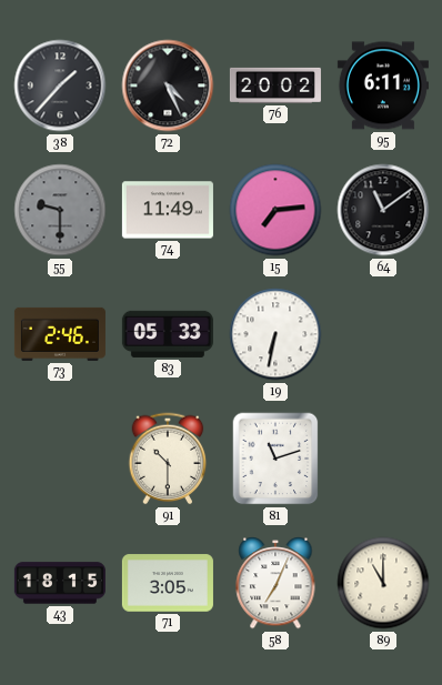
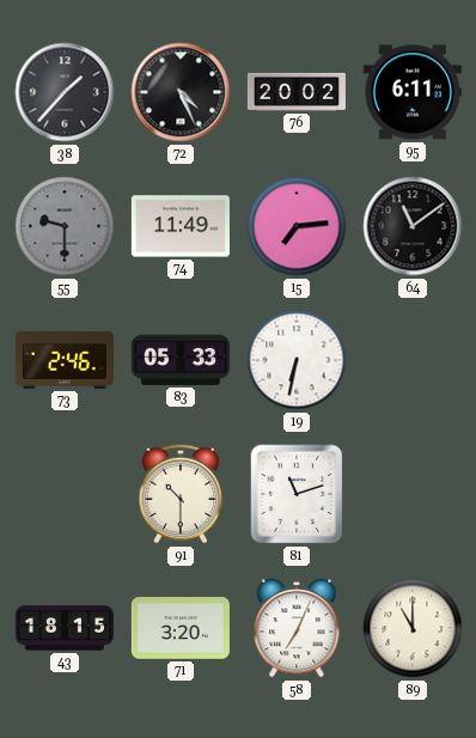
71: 3:05 -> 3:20 (181, 628)
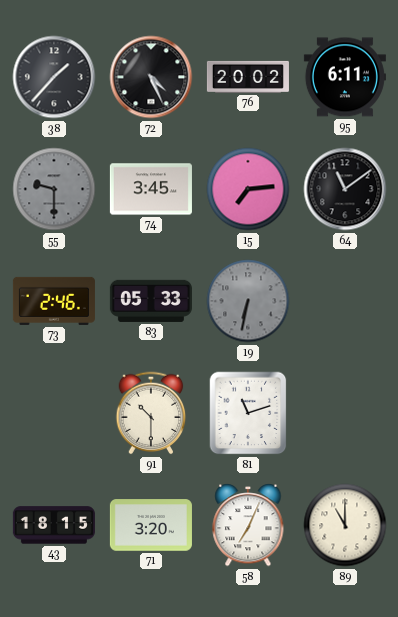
74: 11:49 -> 3:45 (151, 189)
19 dial: white -> grey (248, 301)
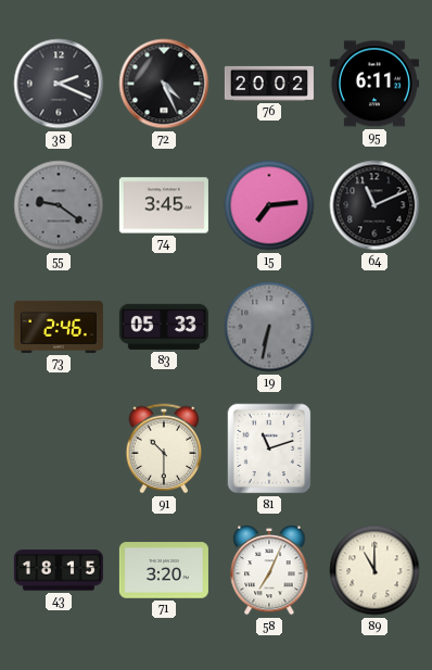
38: 1:37 -> 2:19 (59, 84)
55: 9:30 -> 9:21 (59, 205)
64: 11:09 -> 11:11 (374, 205)
